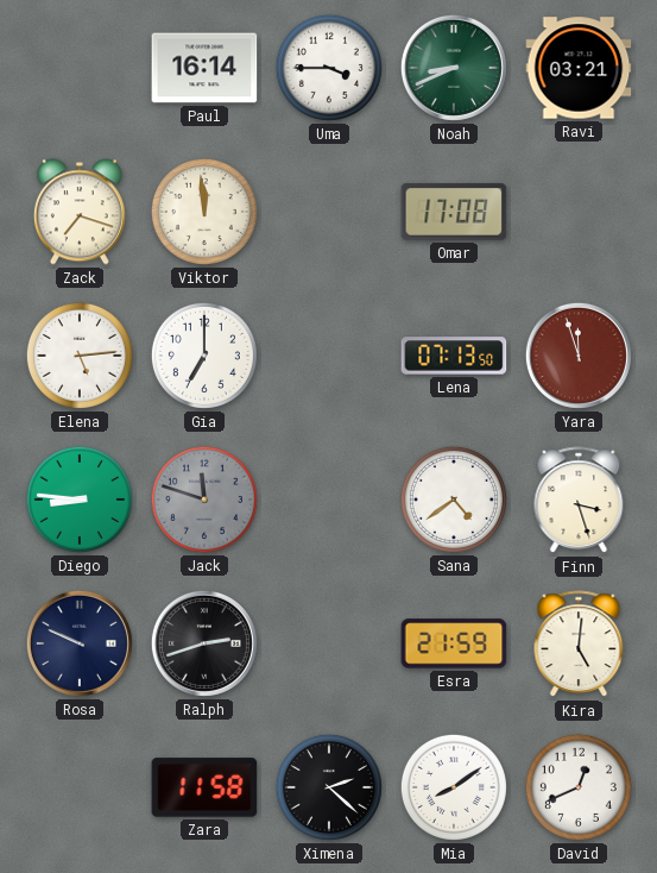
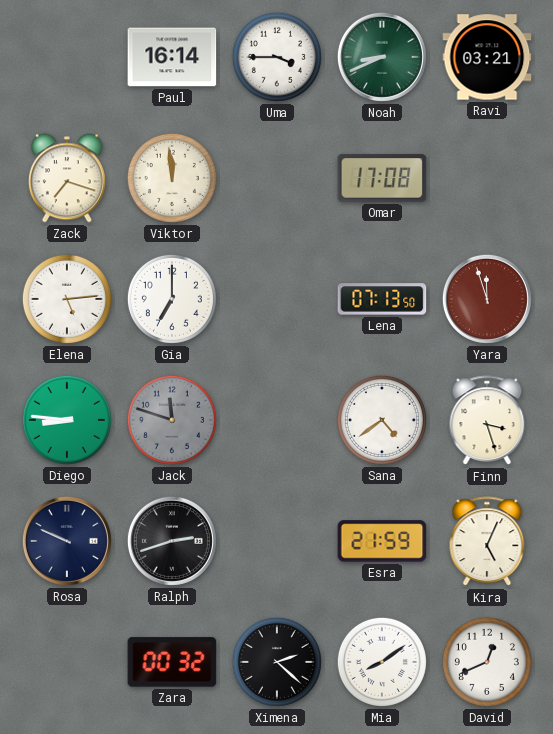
Kira: 5:01 -> 5:04 (487, 542)
Zara: 11:58 -> 00:32 (172, 662)
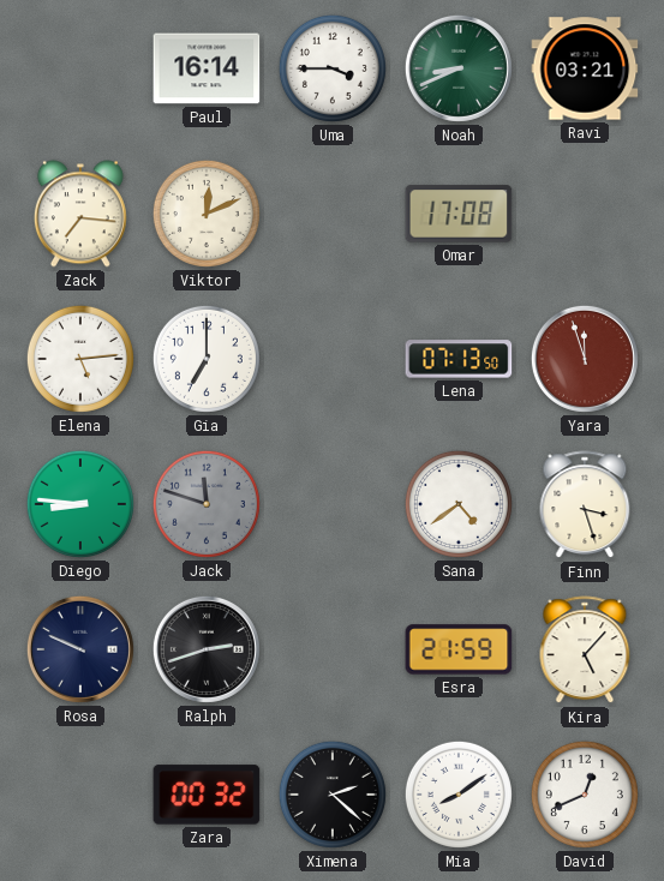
Zack: 7:18 -> 7:16 (80, 214)
Viktor: 11:59 -> 12:11 (207, 214)
Kira: 5:04 -> 5:07 (585, 651)
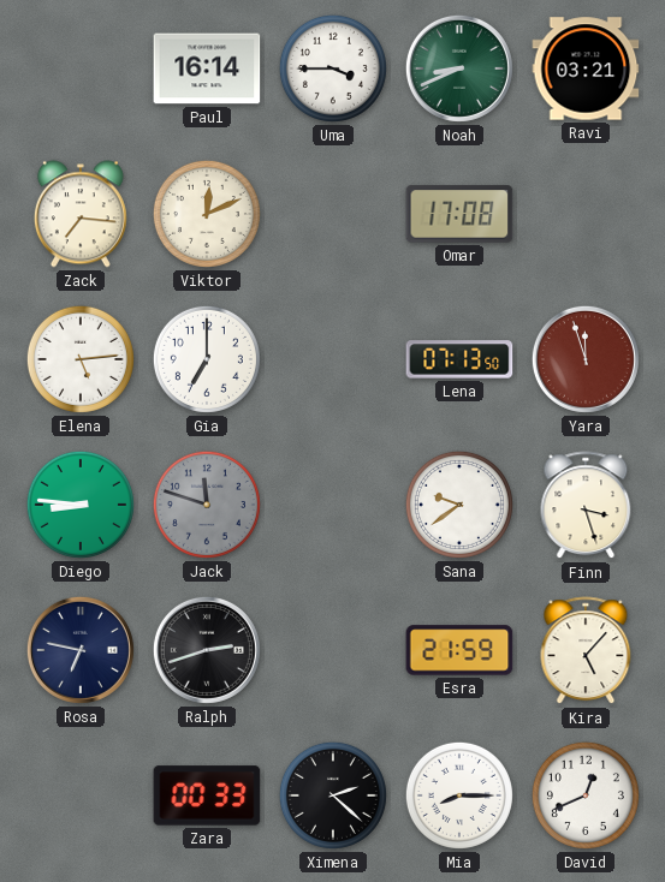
Sana: 4:39 -> 9:39 (459, 505)
Rosa: 9:49 -> 6:47 (81, 650)
Zara: 00:32 -> 00:33 (207, 795)
Mia: 8:09 -> 8:15 (459, 795)
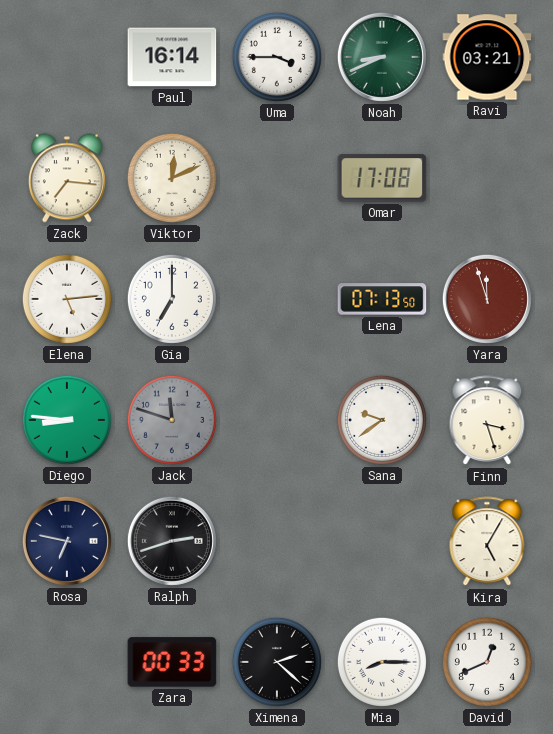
Esra: 21:59 -> none (459, 650)
Kira: 5:07 -> 5:05 (487, 542)
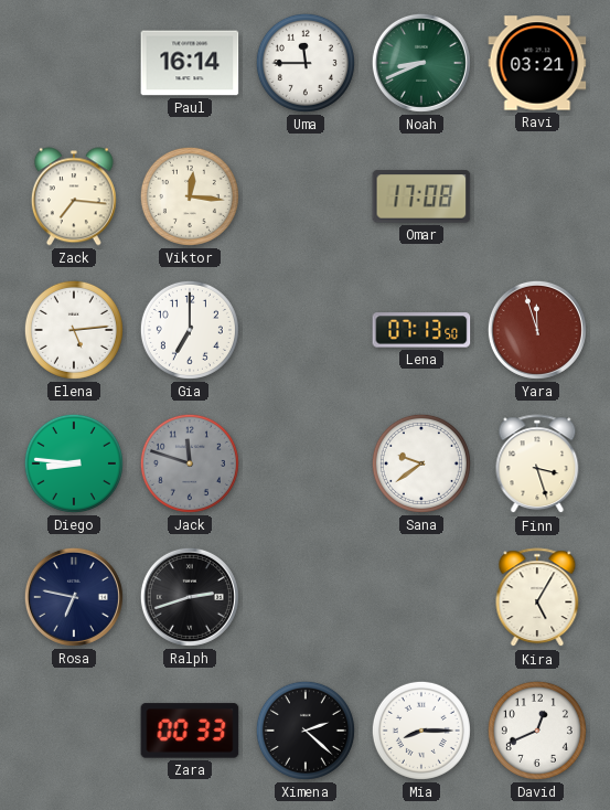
Uma: 3:45 -> 11:45 (306, 63)
Viktor: 12:11 -> 12:16 (190, 196)
